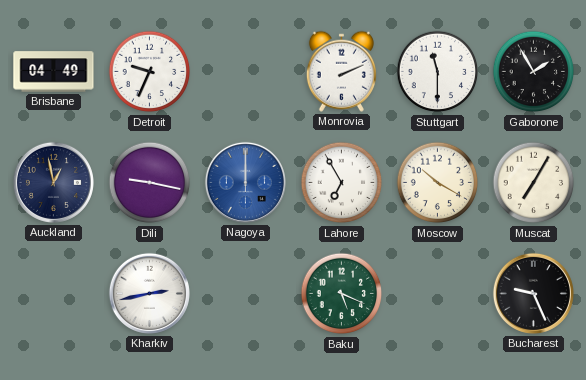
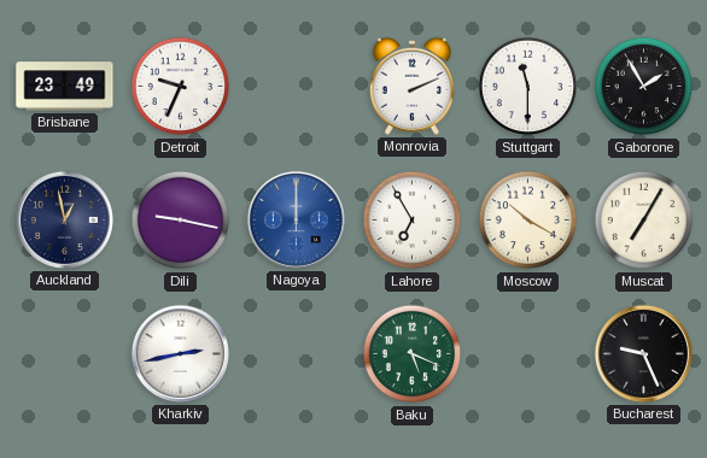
Brisbane: 04:49 -> 23:49 (65, 87)
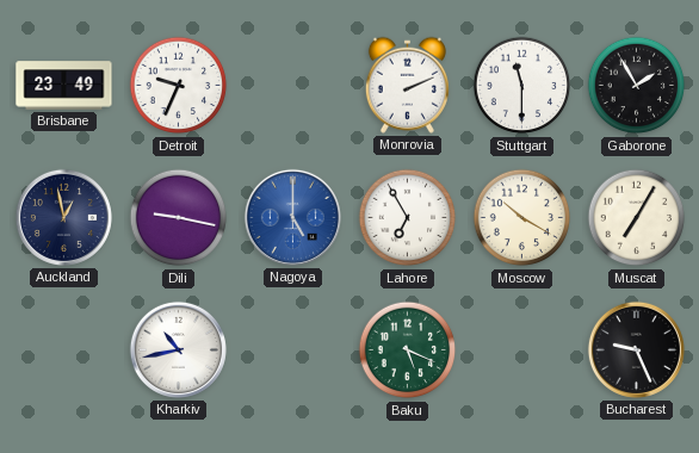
Nagoya: 12:00 -> 5:00 (292, 217)
Kharkiv: 2:43 -> 10:43 (178, 349)
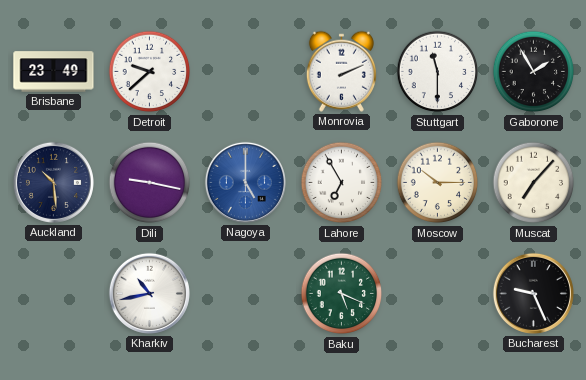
Detroit: 9:34 -> 9:38 (150, 72)
Auckland: 12:58 -> 10:29 (53, 182)
Moscow: 10:20 -> 10:15 (438, 183)
Muscat: 7:05 -> 7:07 (534, 183)
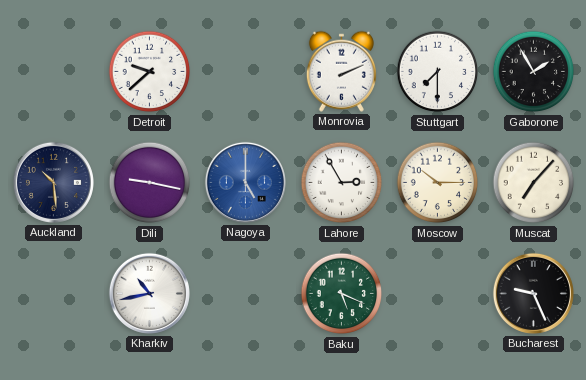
Brisbane: 23:49 -> none (54, 72)
Stuttgart: 11:30 -> 7:30 (438, 72)
Lahore: 6:55 -> 2:55 (342, 183)
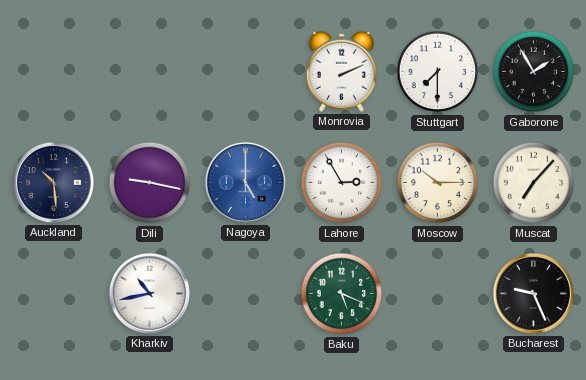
Detroit: 9:38 -> none (150, 72)
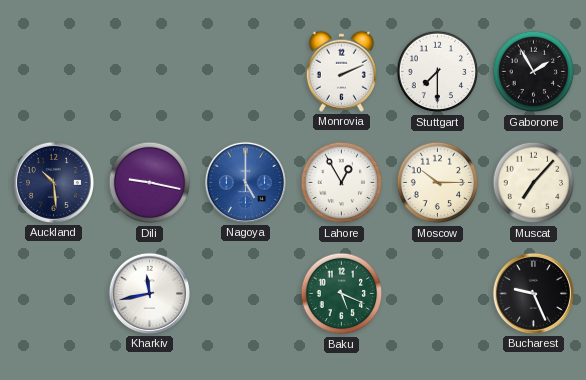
Lahore: 2:55 -> 12:55 (342, 183)
Kharkiv: 10:43 -> 11:43 (149, 293)
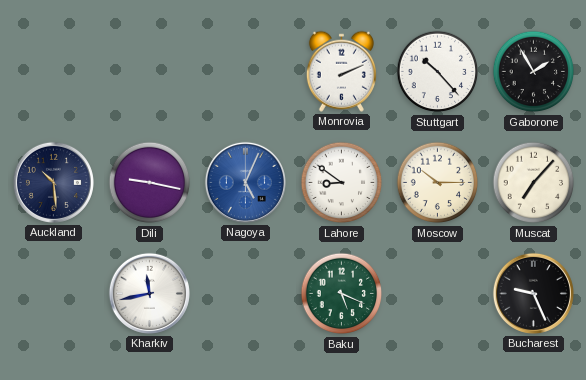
Stuttgart: 7:30 -> 10:23 (438, 72)
Nagoya: 5:00 -> 5:04 (245, 182)
Lahore: 12:55 -> 8:51 (342, 183)
